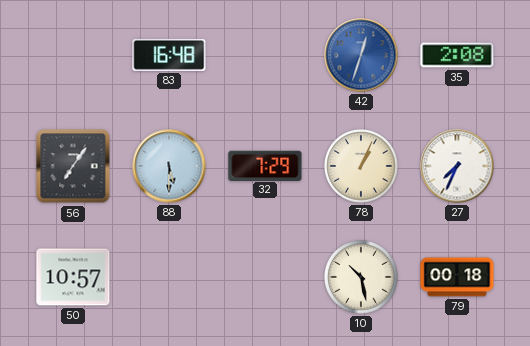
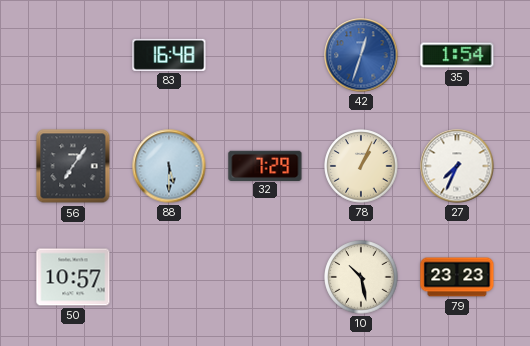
35: 2:08 -> 1:54 (457, 55)
79: 00:18 -> 23:23 (457, 277)
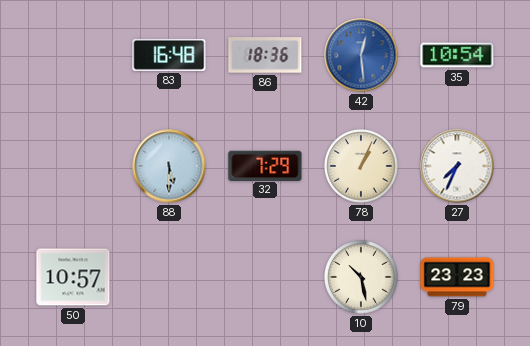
86: none -> 18:36 (265, 55)
42: 12:33 -> 12:29 (361, 55)
35: 1:54 -> 10:54 (457, 55)
56: 7:06 -> none (73, 166)
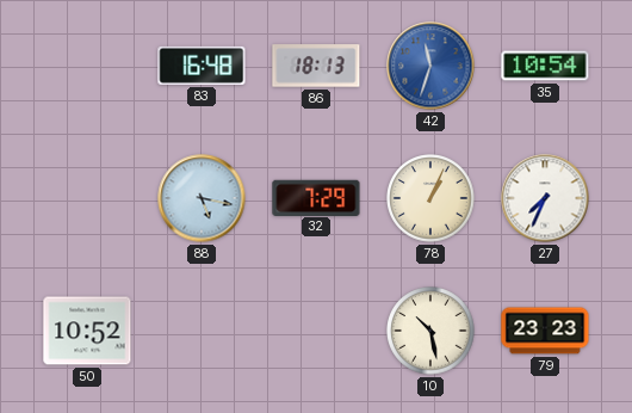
86: 18:36 -> 18:13 (316, 66)
42: 12:29 -> 11:33 (430, 66)
88: 5:30 -> 5:17 (202, 198)
50: 10:57 -> 10:52 (87, 331)
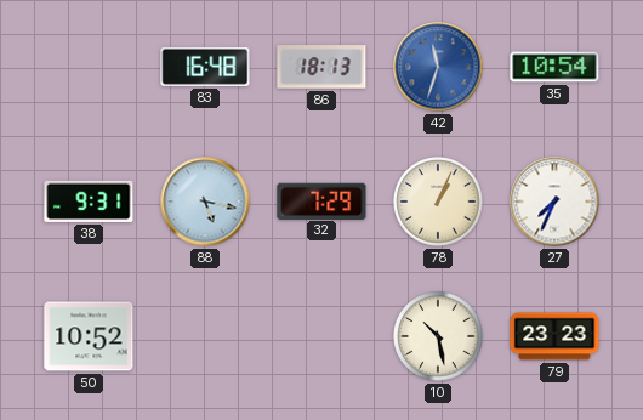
38: none -> 9:31 (89, 202)
